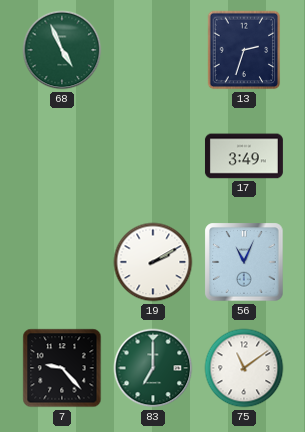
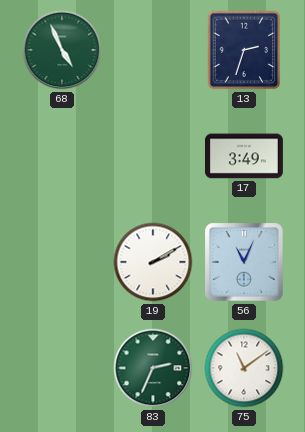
7: 9:23 -> none (62, 368)
83: 7:00 -> 2:34 (153, 368)
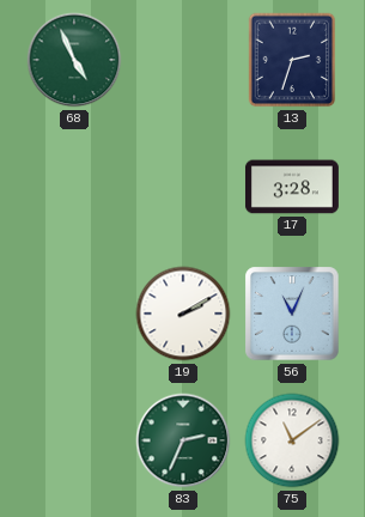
17: 3:49 -> 3:28 (292, 187)
